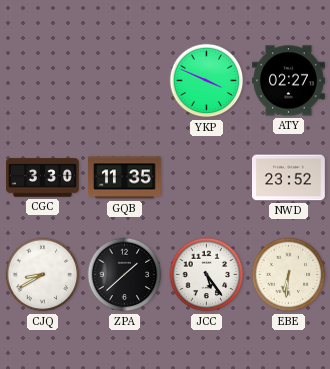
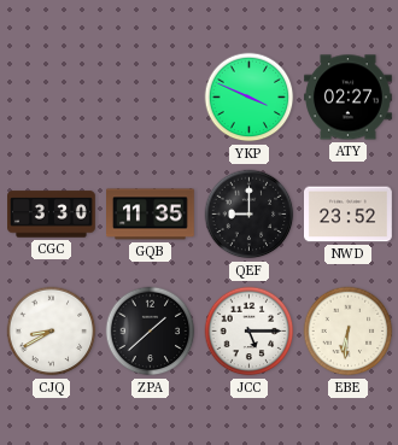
QEF: none -> 9:00 (250, 215)
JCC: 5:24 -> 5:15 (250, 332)
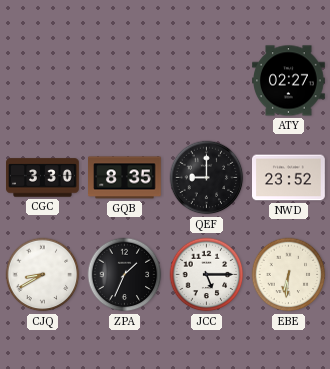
YKP: 3:49 -> none (250, 98)
GQB: 11:35 -> 8:35 (125, 178)
ZPA: 1:38 -> 1:34 (125, 275)
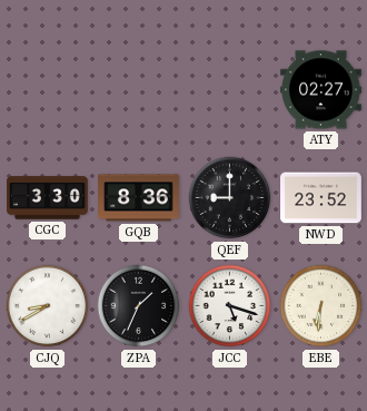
GQB: 8:35 -> 8:36 (139, 198)
JCC: 5:15 -> 5:18 (230, 306)
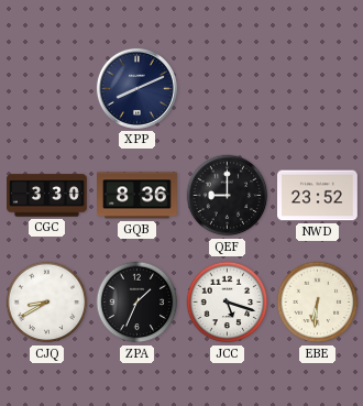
XPP: none -> 8:11 (136, 88)
ATY: 02:27 -> none (321, 90)
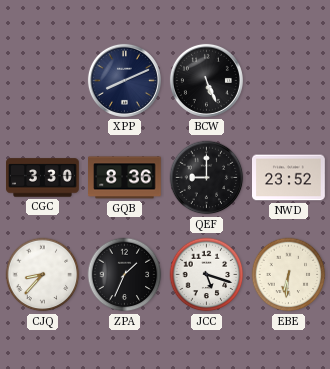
BCW: none -> 5:26 (206, 80)
CJQ: 8:40 -> 8:37 (43, 275)
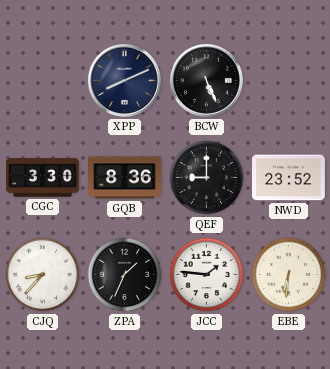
JCC: 5:18 -> 1:46 (207, 275)
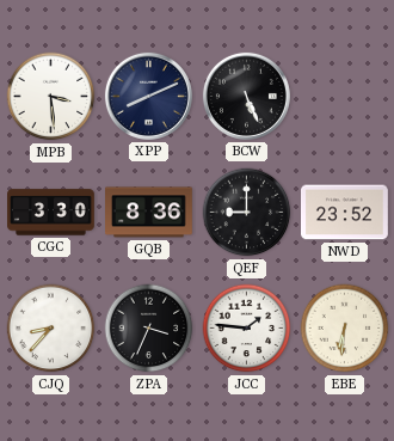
MPB: none -> 3:29 (51, 97)
ZPA: 1:34 -> 3:34 (149, 329)
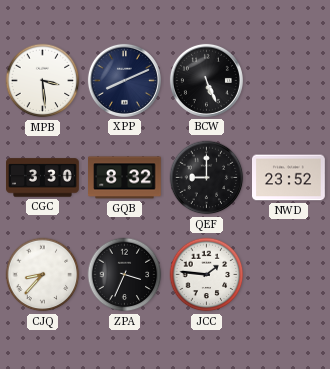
GQB: 8:36 -> 8:32 (125, 178)
EBE: 6:31 -> none (345, 329)
